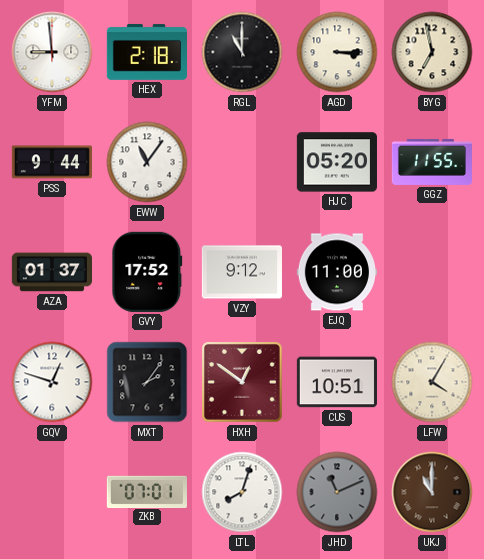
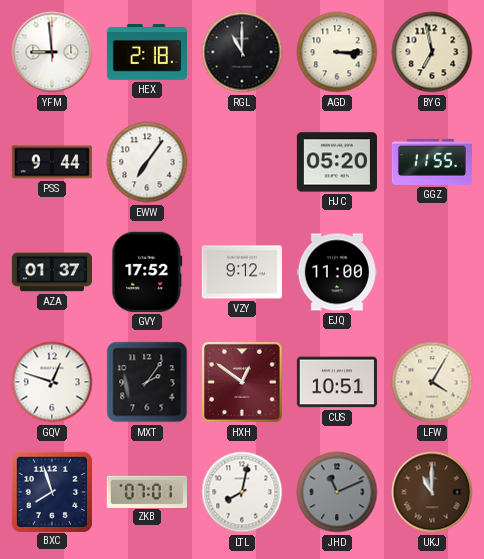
EWW: 11:06 -> 7:06 (147, 162)
BXC: none -> 7:57 (51, 491)
LTL: 8:03 -> 8:02 (242, 492)
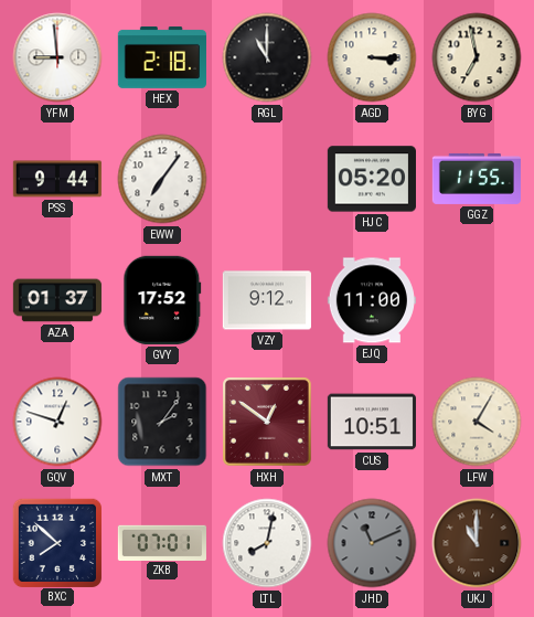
BXC: 7:57 -> 7:52 (56, 542)
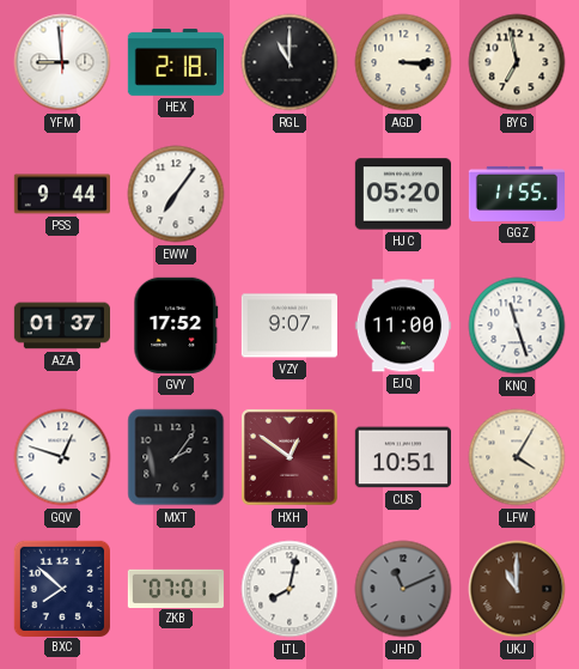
VZY: 9:12 -> 9:07 (289, 326)
KNQ: none -> 11:27 (517, 326)
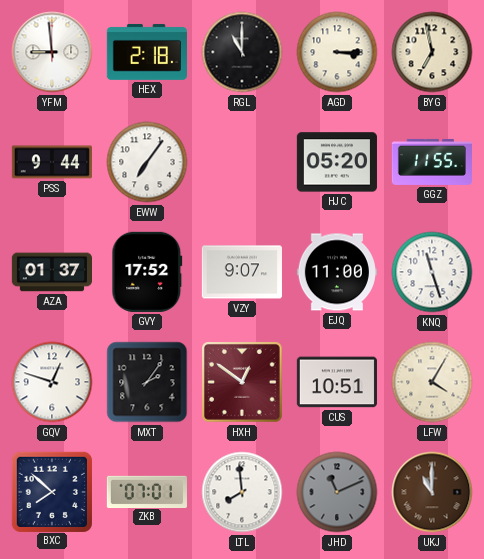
LTL: 8:02 -> 7:59 (242, 492)
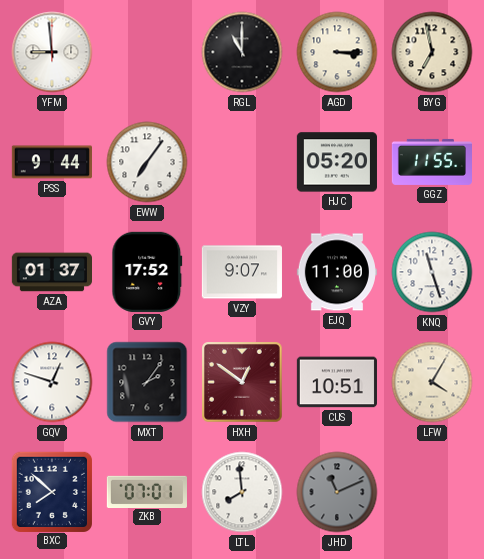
HEX: 2:18 -> none (147, 52)
UKJ: 11:00 -> none (432, 492)
